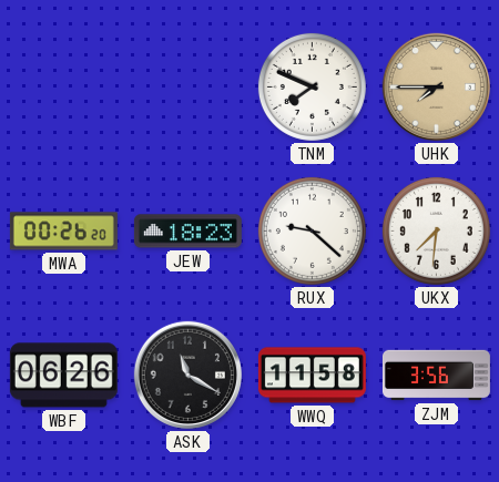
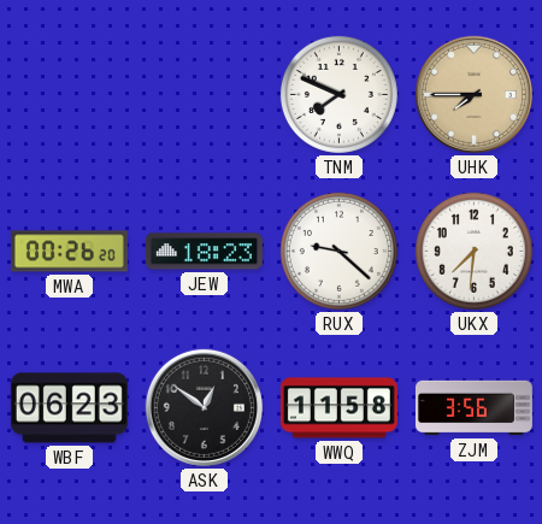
WBF: 06:26 -> 06:23 (69, 408)
ASK: 11:20 -> 12:51 (204, 407)
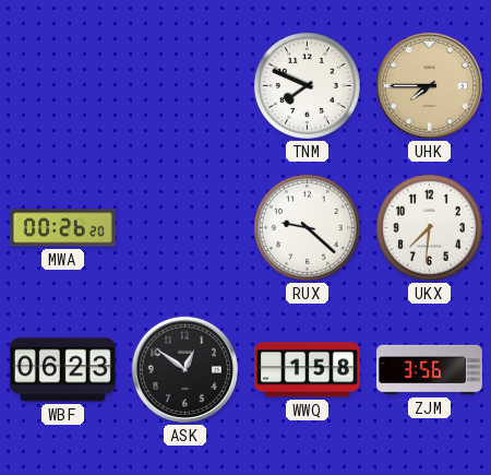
JEW: 18:23 -> none (204, 252)
WWQ: 11:58 -> 1:58 (307, 370)
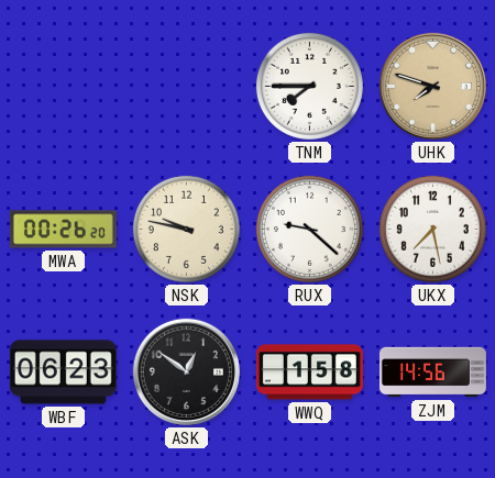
TNM: 7:49 -> 7:45 (309, 86)
UHK: 7:45 -> 7:48 (432, 86)
NSK: none -> 9:47 (186, 229)
UKX: 7:31 -> 7:28 (432, 229)
ZJM: 3:56 -> 14:56 (432, 373)
